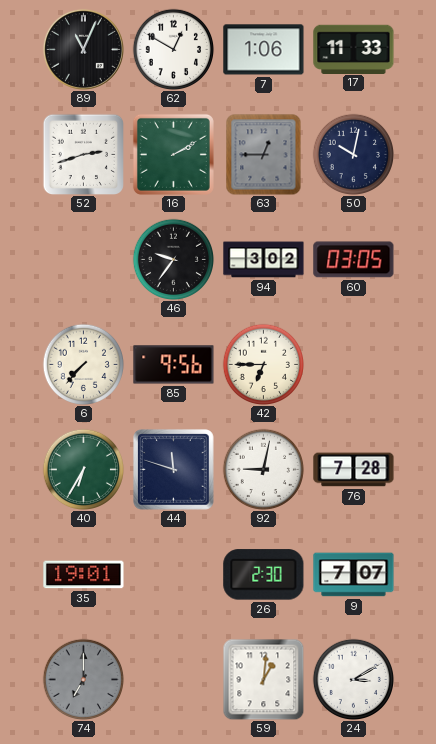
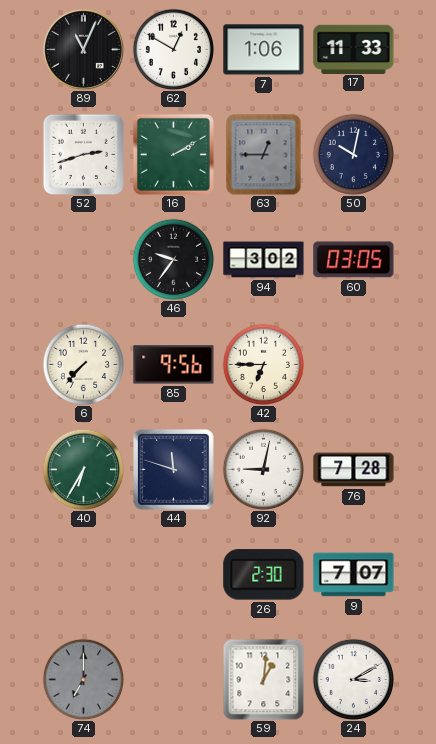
35: 19:01 -> none (84, 575)
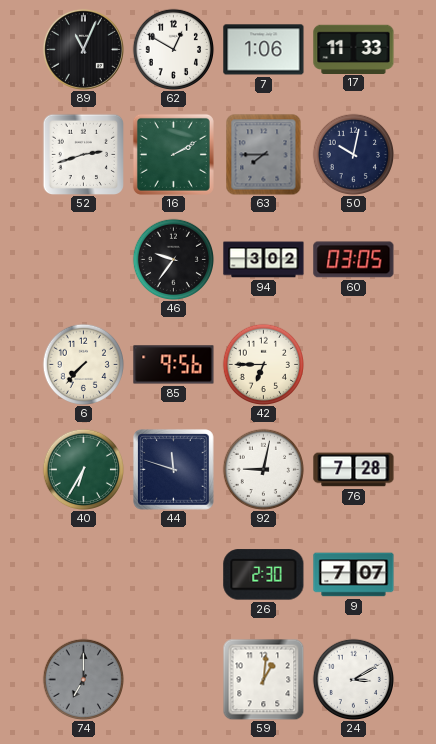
63: 12:45 -> 7:45 (264, 154)
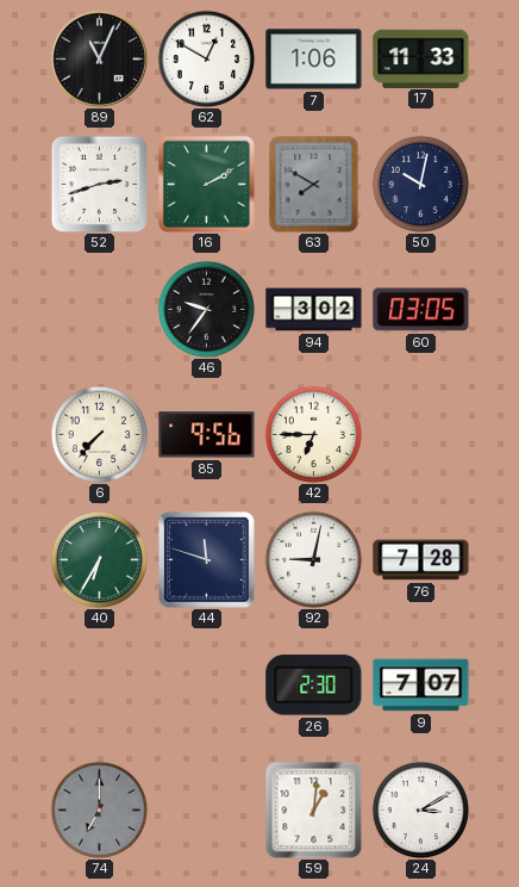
63: 7:45 -> 7:50 (314, 184)
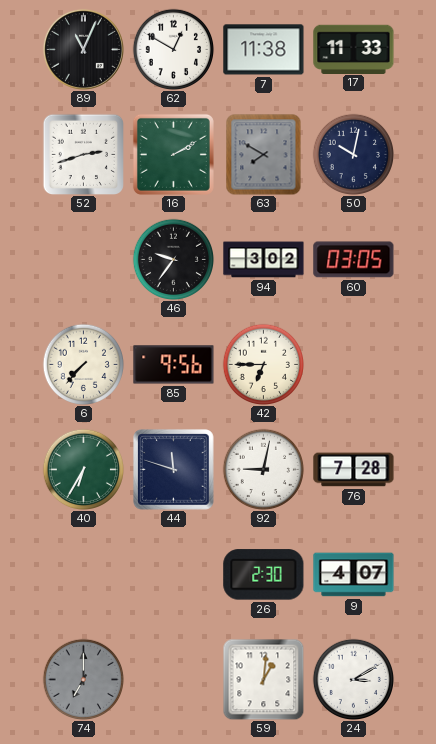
7: 1:06 -> 11:38 (264, 50)
9: 7:07 -> 4:07 (354, 575)
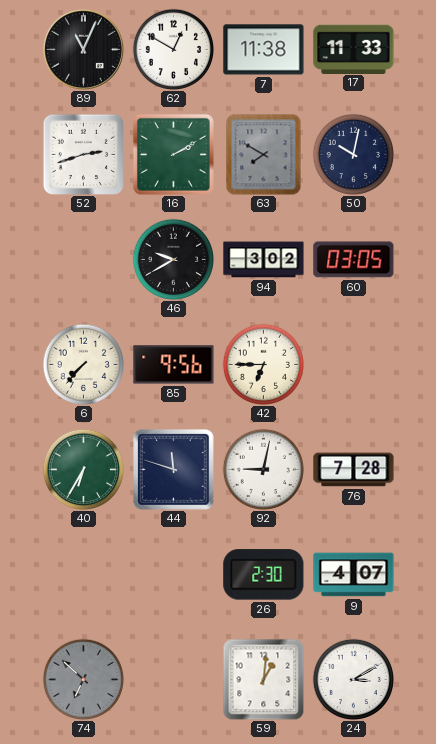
46: 9:36 -> 9:40 (173, 259)
74: 7:00 -> 6:52 (83, 679)
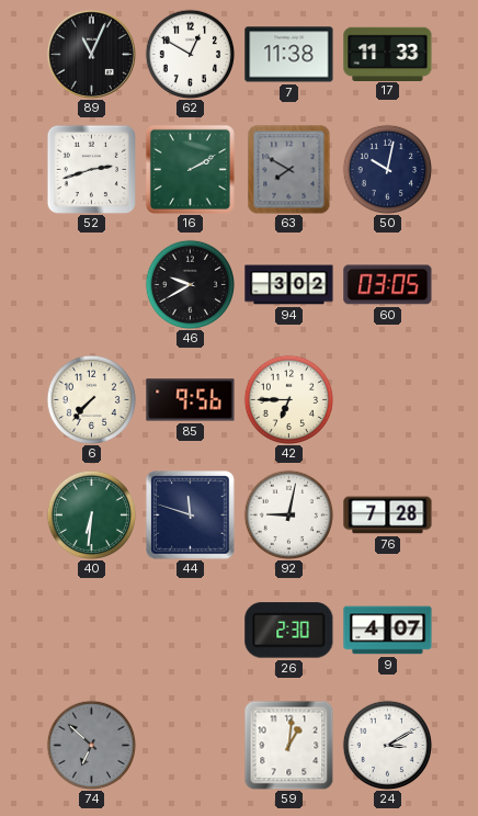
40: 6:35 -> 6:31 (91, 514)
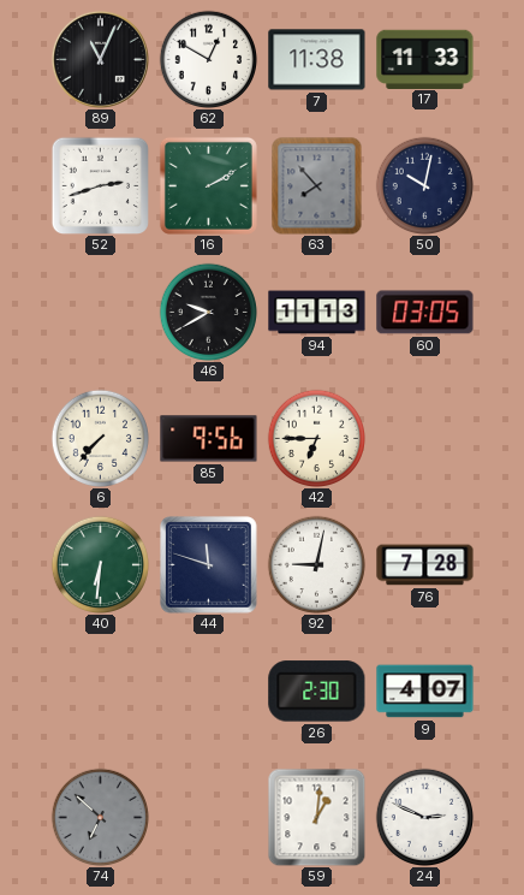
63: 7:50 -> 7:53 (317, 185)
94: 3:02 -> 11:13 (317, 313)
24: 3:10 -> 2:49 (424, 817)
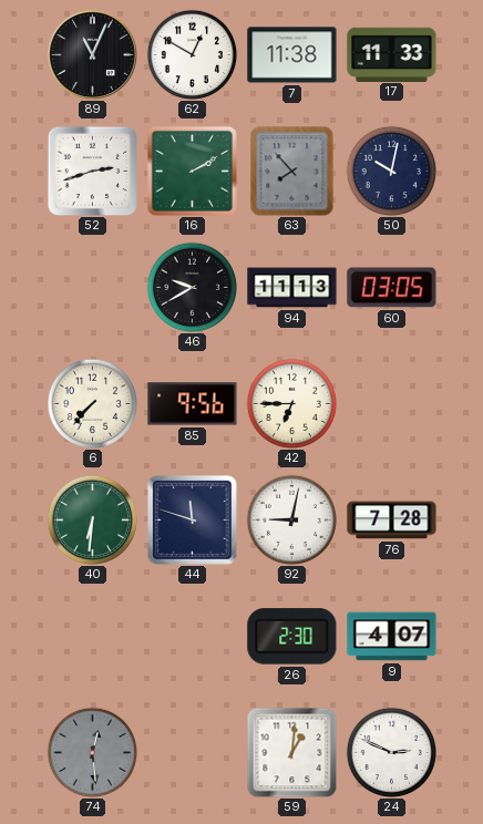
74: 6:52 -> 12:29 (92, 752)
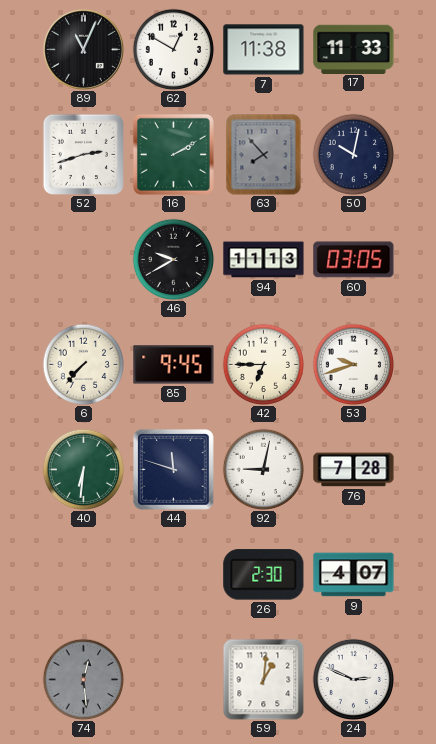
85: 9:56 -> 9:45 (174, 365)
53: none -> 9:42 (353, 364)
